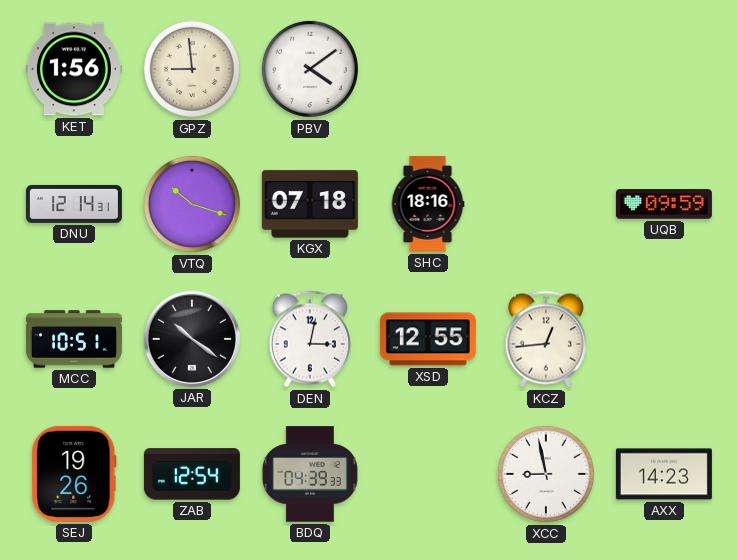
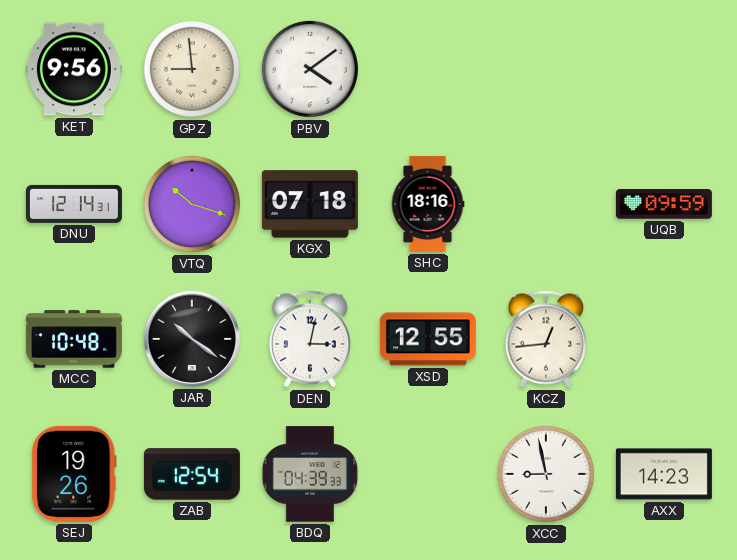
KET: 1:56 -> 9:56 (74, 69)
MCC: 10:51 -> 10:48 (74, 339)
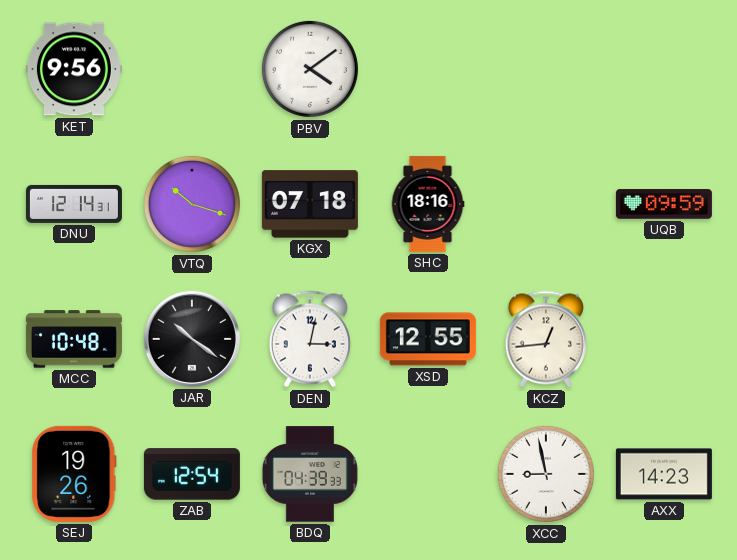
GPZ: 8:59 -> none (192, 69)
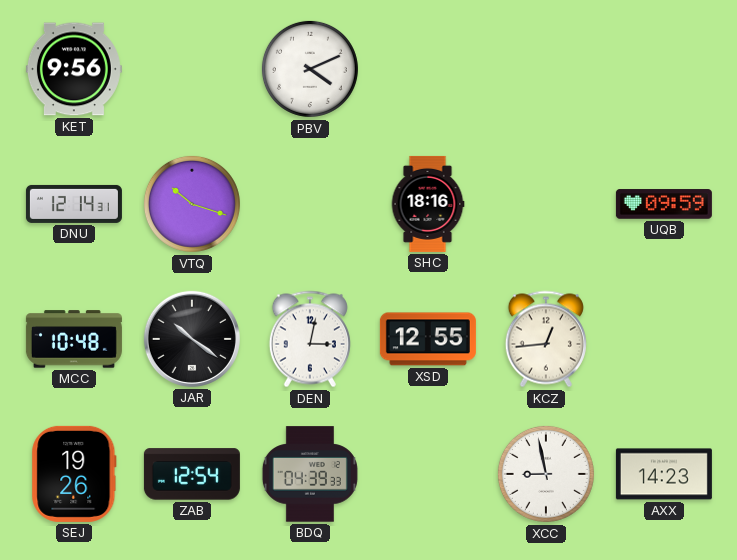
PBV: 4:09 -> 4:11 (310, 69)
KGX: 07:18 -> none (310, 204)
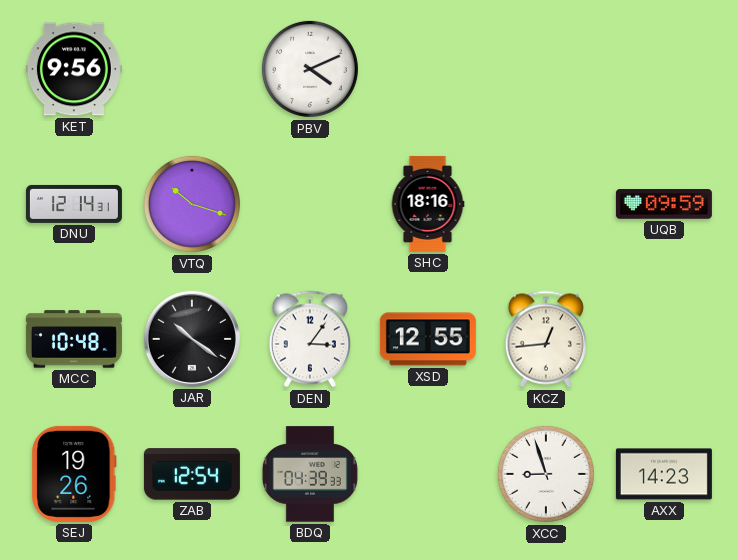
DEN: 3:02 -> 3:06 (310, 339)
XCC: 8:58 -> 8:57 (546, 474)
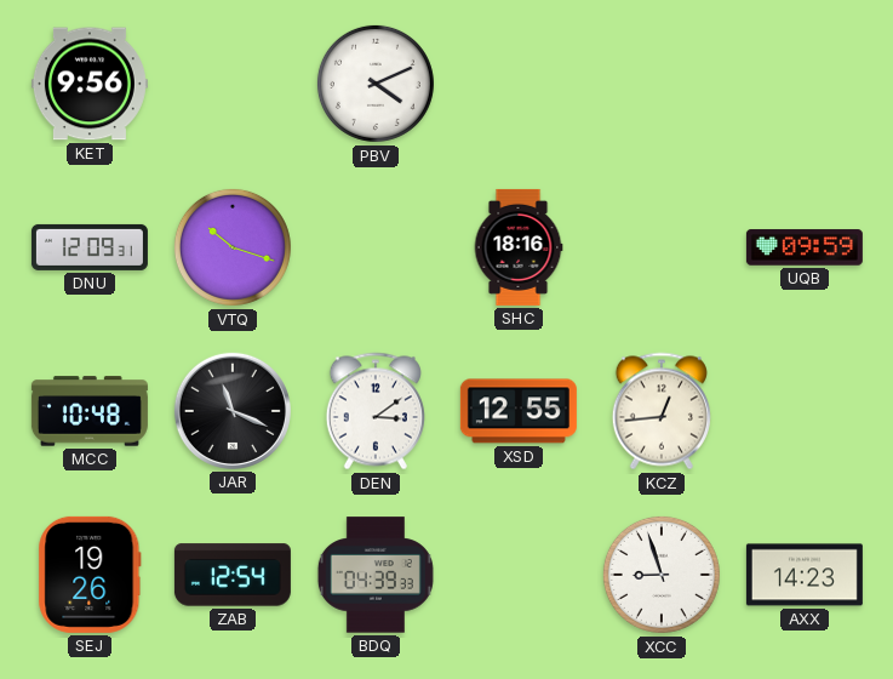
DNU: 12:14 -> 12:09 (90, 247)
JAR: 10:21 -> 11:19 (233, 411)
DEN: 3:06 -> 3:09 (376, 411)
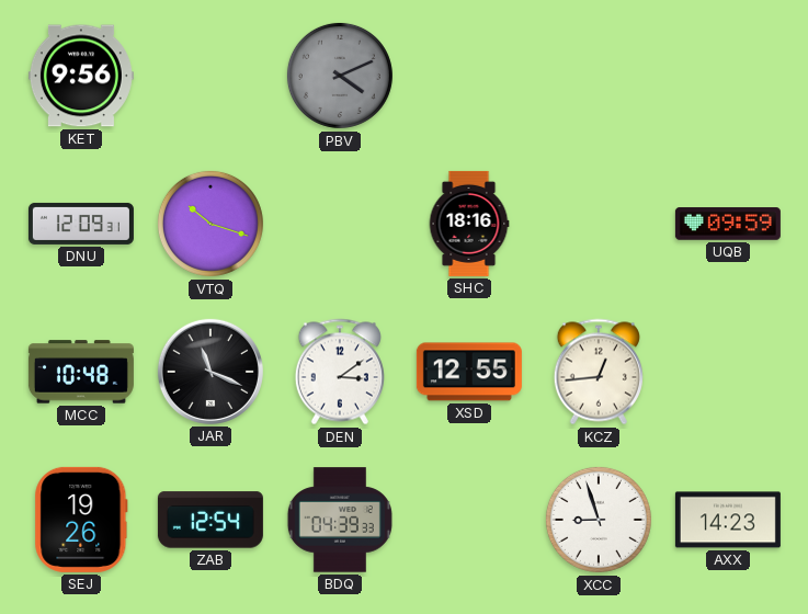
PBV dial: white -> grey (340, 76)
